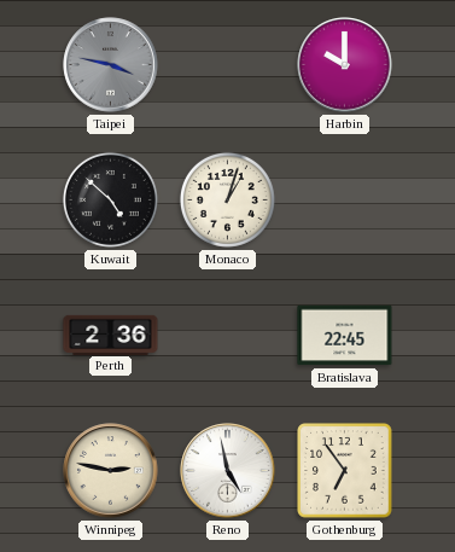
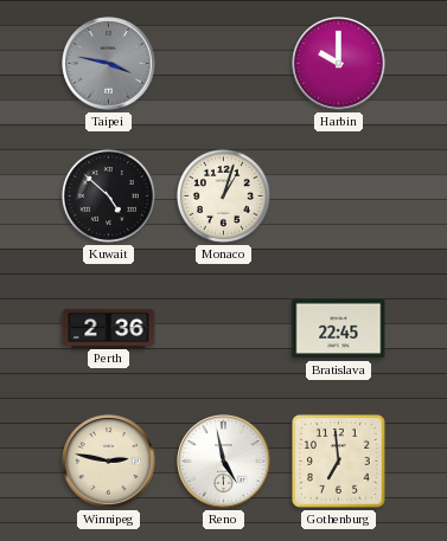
Gothenburg: 6:54 -> 6:59 (339, 462)
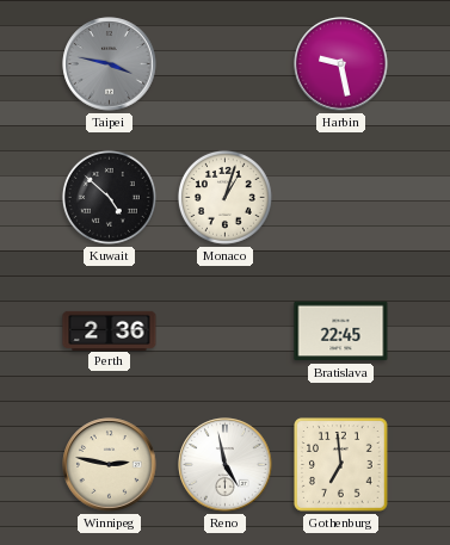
Harbin: 10:00 -> 9:28 (341, 64)
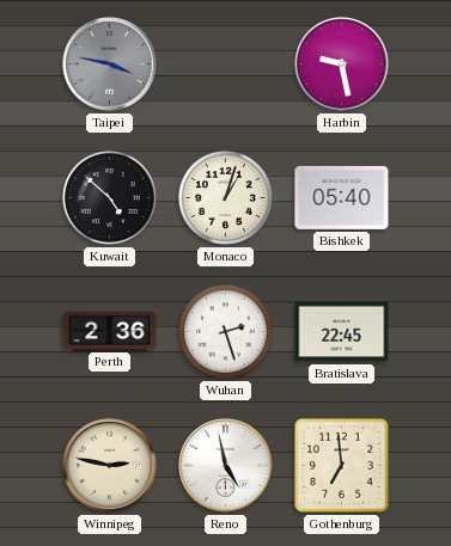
Bishkek: none -> 05:40 (342, 197)
Wuhan: none -> 2:27 (225, 331)
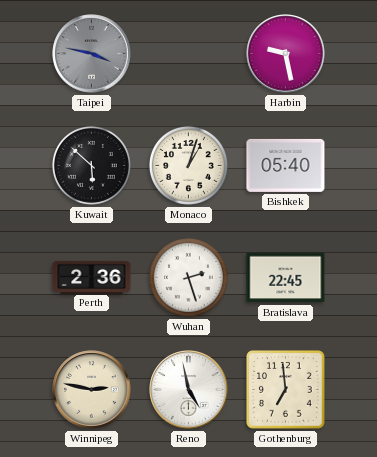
Kuwait: 4:52 -> 5:52 (91, 165)
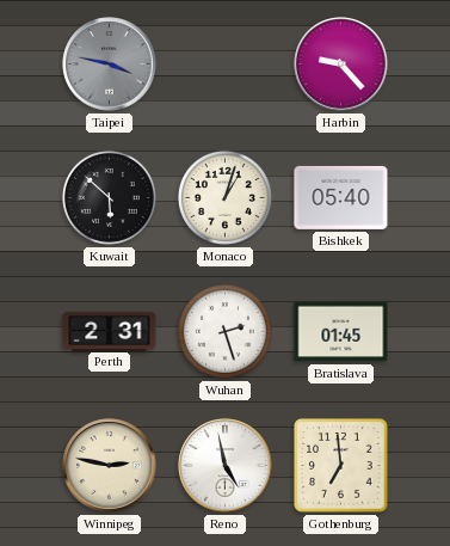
Harbin: 9:28 -> 9:23 (341, 65)
Perth: 2:36 -> 2:31 (110, 331)
Bratislava: 22:45 -> 01:45 (341, 332)
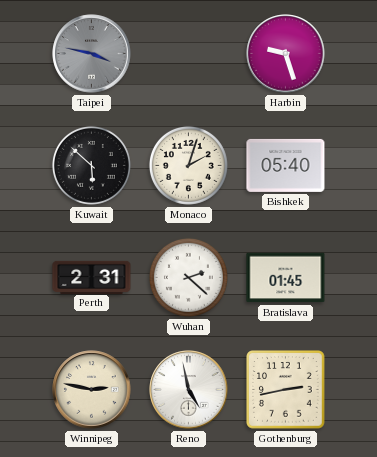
Harbin: 9:23 -> 9:27 (286, 54)
Monaco: 1:03 -> 2:03 (188, 165)
Wuhan: 2:27 -> 2:22 (188, 277)
Gothenburg: 6:59 -> 2:43 (286, 390)
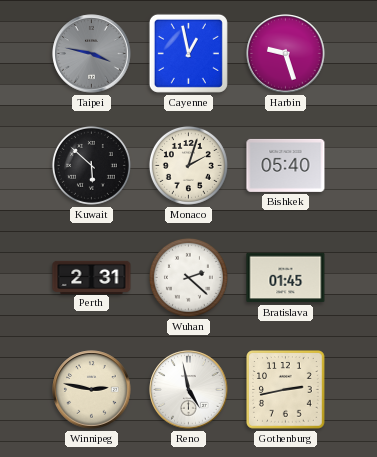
Cayenne: none -> 12:58 (188, 53)
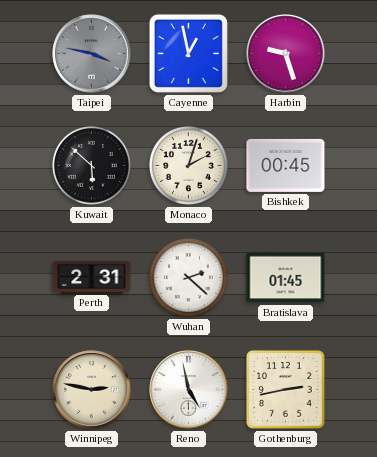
Bishkek: 05:40 -> 00:45 (286, 165)
